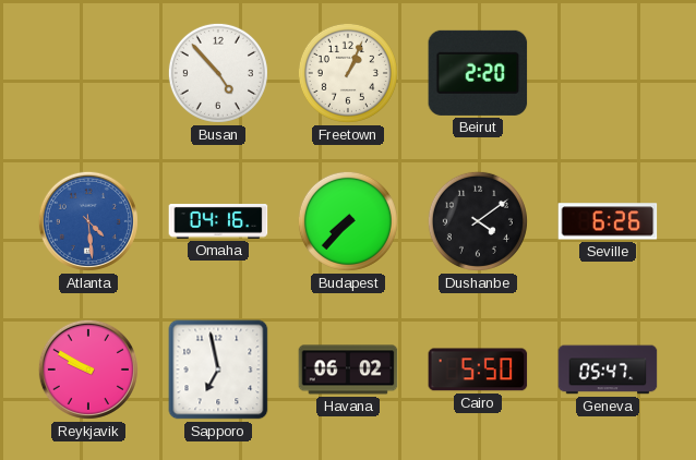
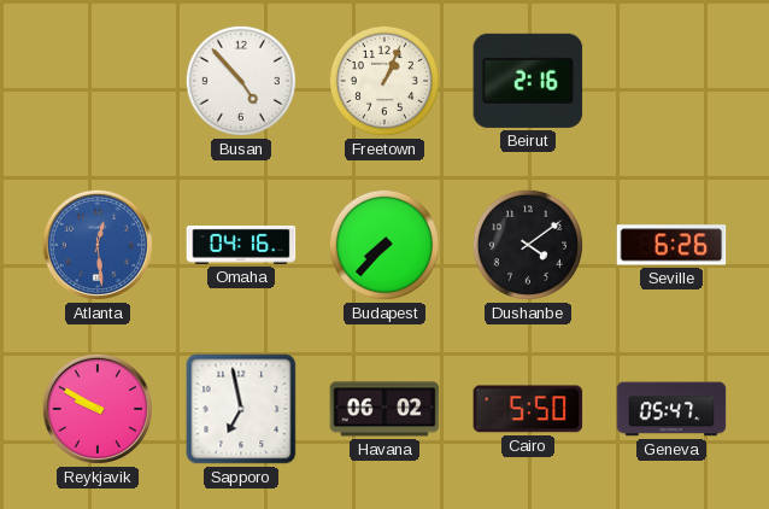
Beirut: 2:20 -> 2:16 (528, 81)
Atlanta: 4:29 -> 12:29 (98, 245)
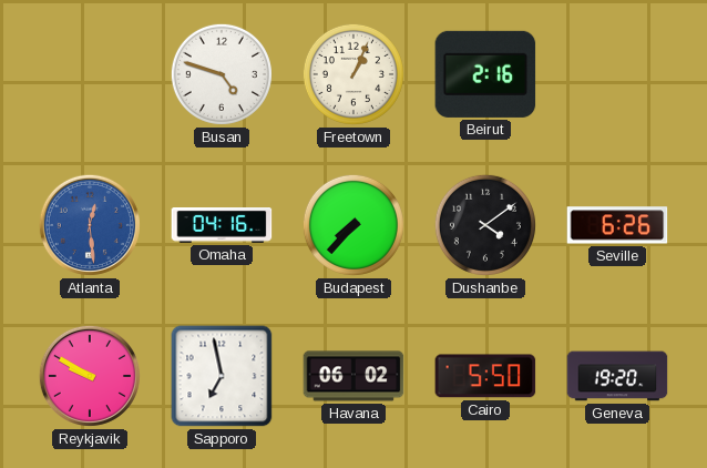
Busan: 4:53 -> 4:48 (222, 74)
Geneva: 05:47 -> 19:20 (617, 376)
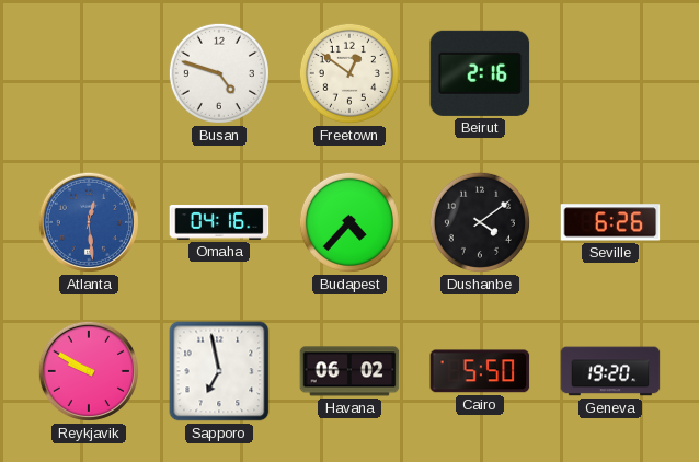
Freetown: 1:04 -> 12:51 (349, 73)
Budapest: 7:37 -> 4:37 (349, 222)
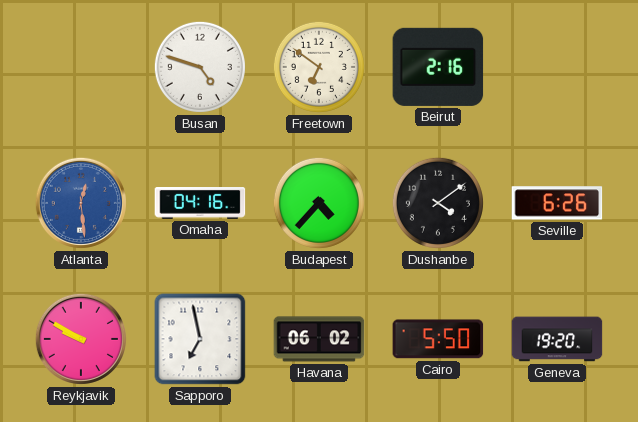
Freetown: 12:51 -> 6:51 (319, 67)
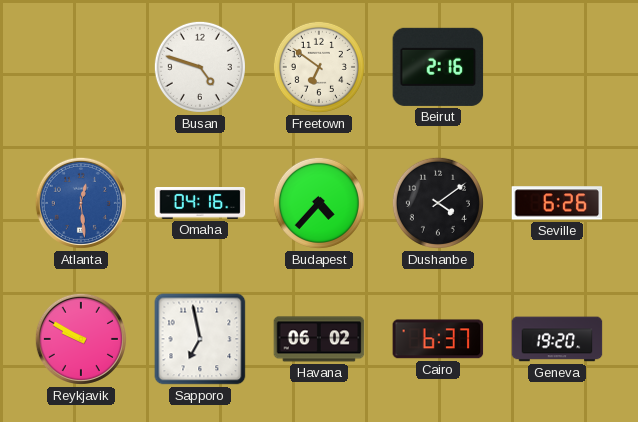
Cairo: 5:50 -> 6:37 (438, 339)
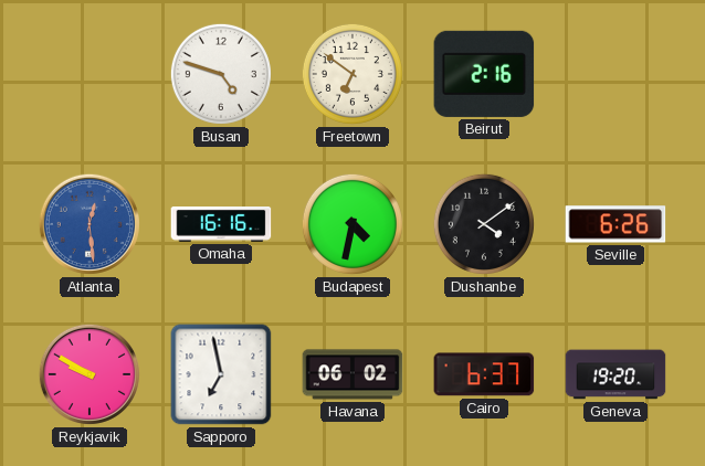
Omaha: 04:16 -> 16:16 (221, 225)
Budapest: 4:37 -> 4:32 (352, 224)
